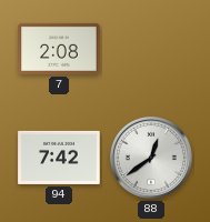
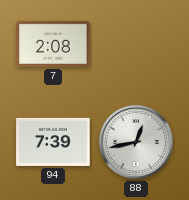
94: 7:42 -> 7:39 (53, 142)
88: 12:39 -> 12:43 (136, 142)
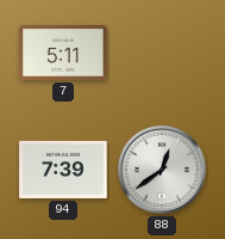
7: 2:08 -> 5:11 (63, 53)
88: 12:43 -> 12:39 (162, 170)
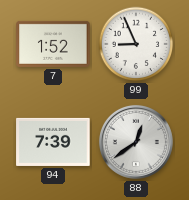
7: 5:11 -> 1:52 (53, 44)
99: none -> 8:56 (136, 44)
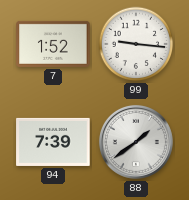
99: 8:56 -> 9:16 (136, 44)
88: 12:39 -> 1:39 (136, 142)
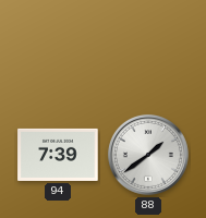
7: 1:52 -> none (53, 44)
99: 9:16 -> none (136, 44)
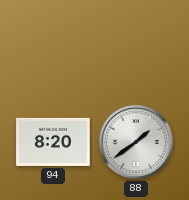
94: 7:39 -> 8:20 (53, 142)
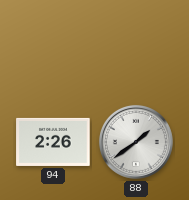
94: 8:20 -> 2:26 (53, 142)
